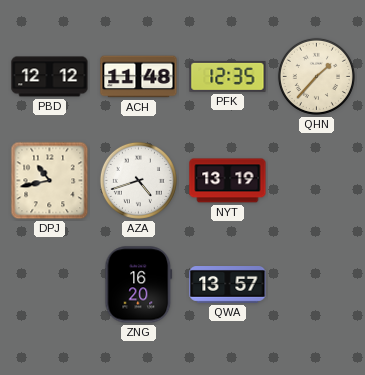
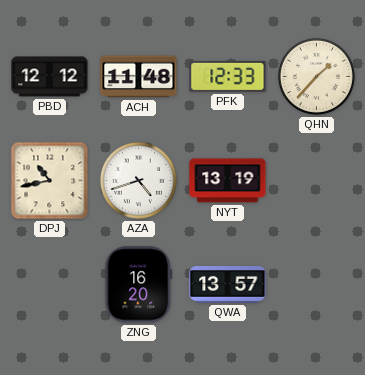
PFK: 12:35 -> 12:33 (228, 76)
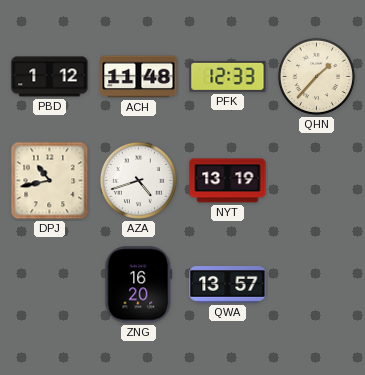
PBD: 12:12 -> 1:12 (50, 77)
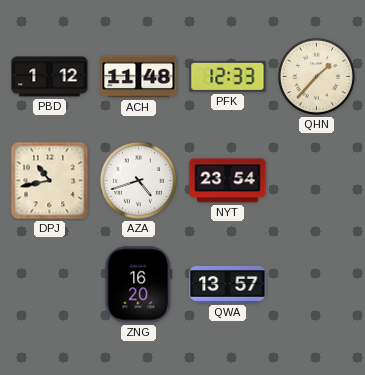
NYT: 13:19 -> 23:54 (228, 181)
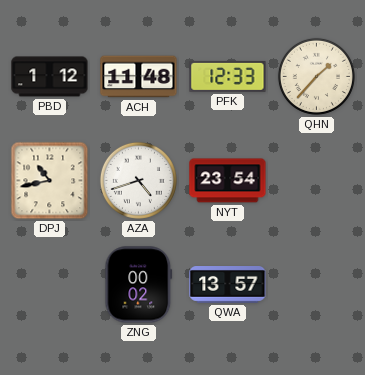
ZNG: 16:20 -> 00:02 (139, 285)
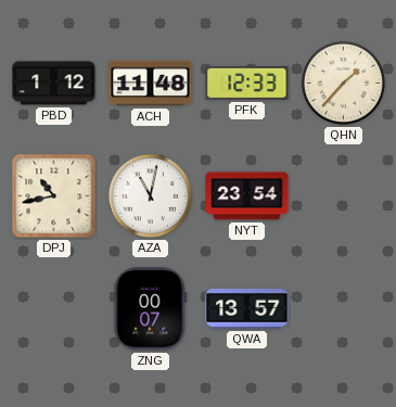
AZA: 4:42 -> 11:02 (150, 195)
ZNG: 00:02 -> 00:07 (151, 309)
